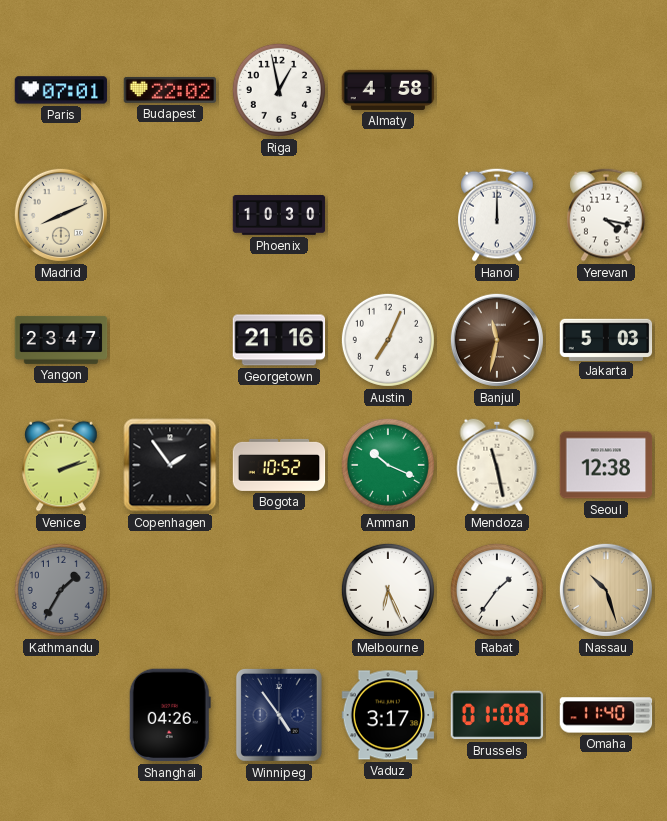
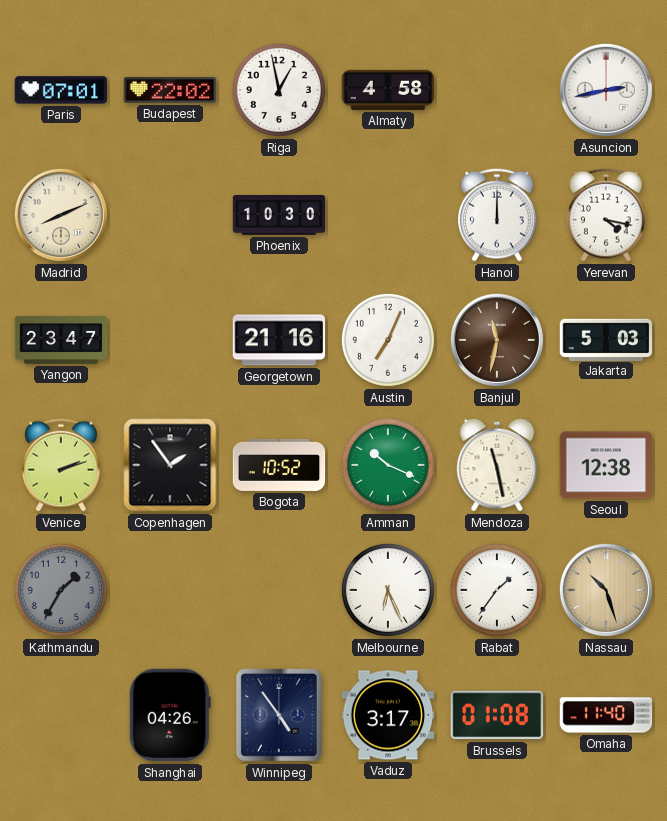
Asuncion: none -> 2:43 (606, 90)
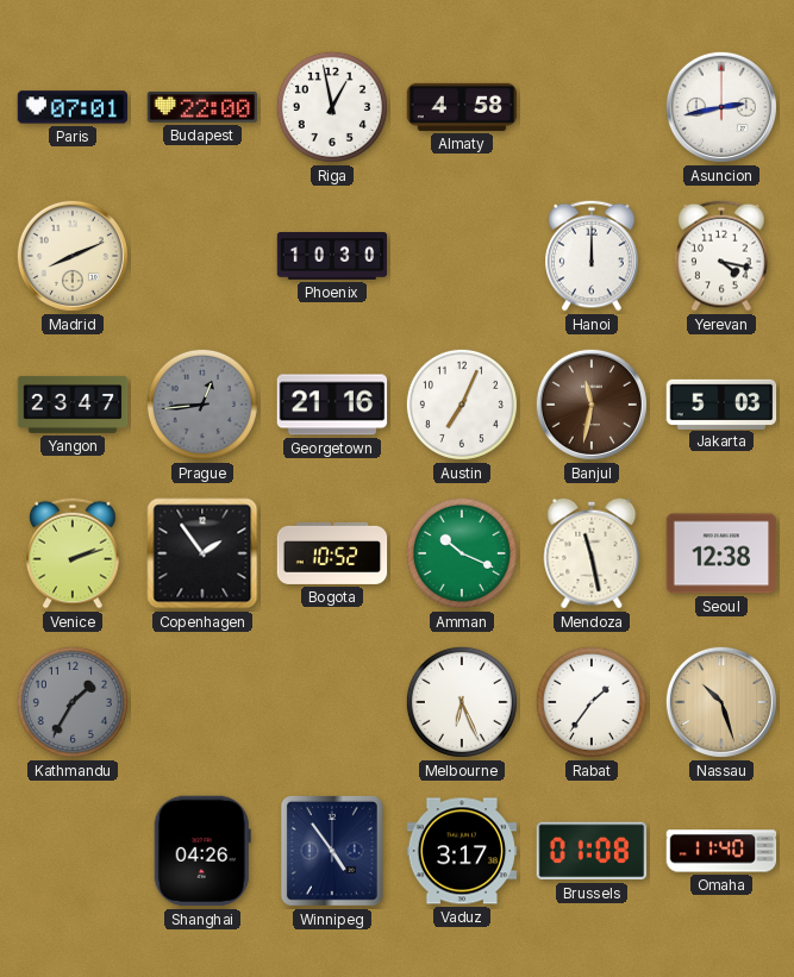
Budapest: 22:02 -> 22:00 (202, 107)
Prague: none -> 12:44 (202, 405)
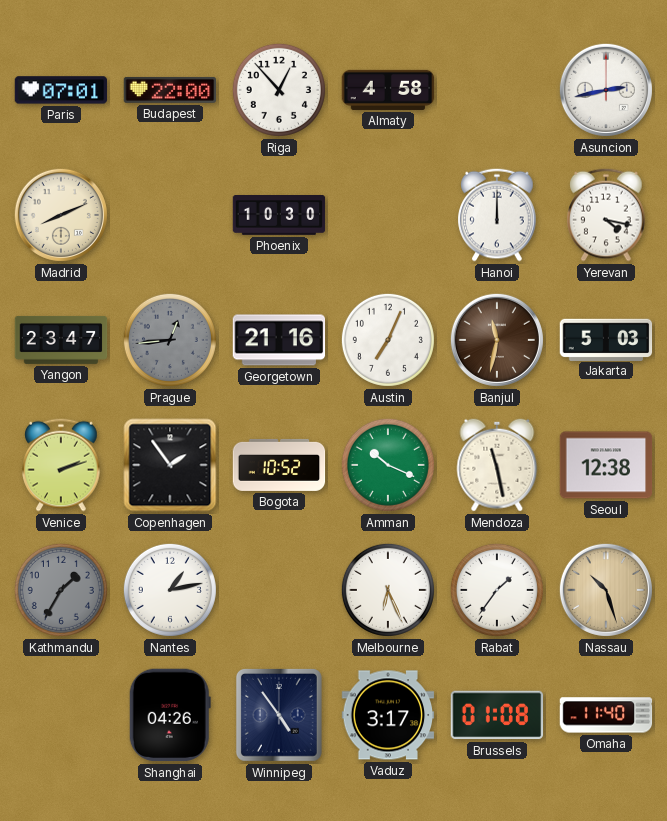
Riga: 12:58 -> 12:53 (279, 90)
Nantes: none -> 1:13 (170, 590)
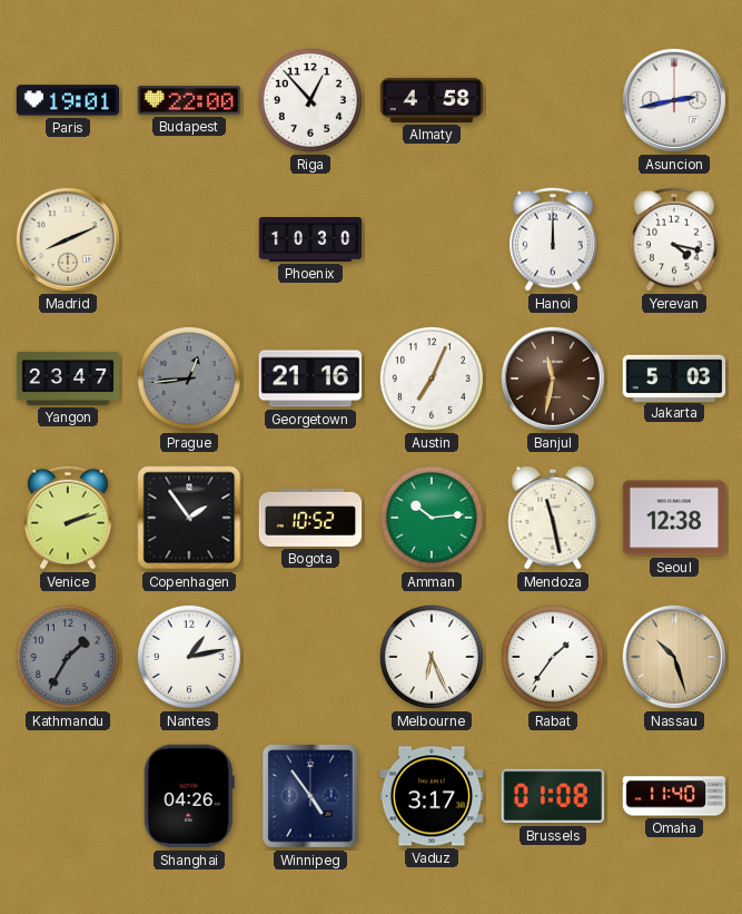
Paris: 07:01 -> 19:01 (68, 100)
Amman: 10:19 -> 10:14 (432, 518)
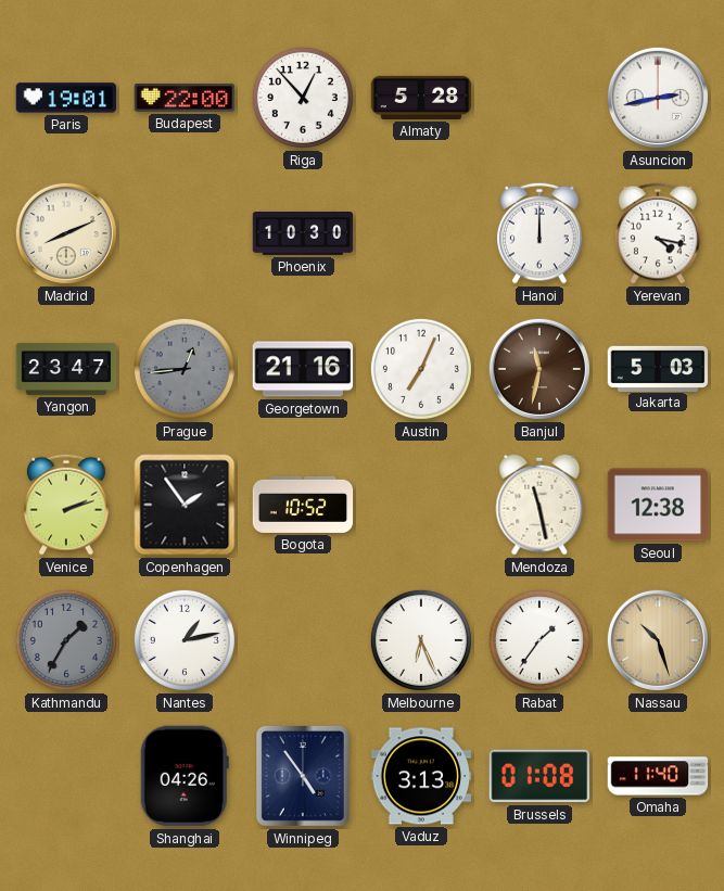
Almaty: 4:58 -> 5:28 (421, 98)
Amman: 10:14 -> none (432, 518)
Vaduz: 3:17 -> 3:13 (421, 776)
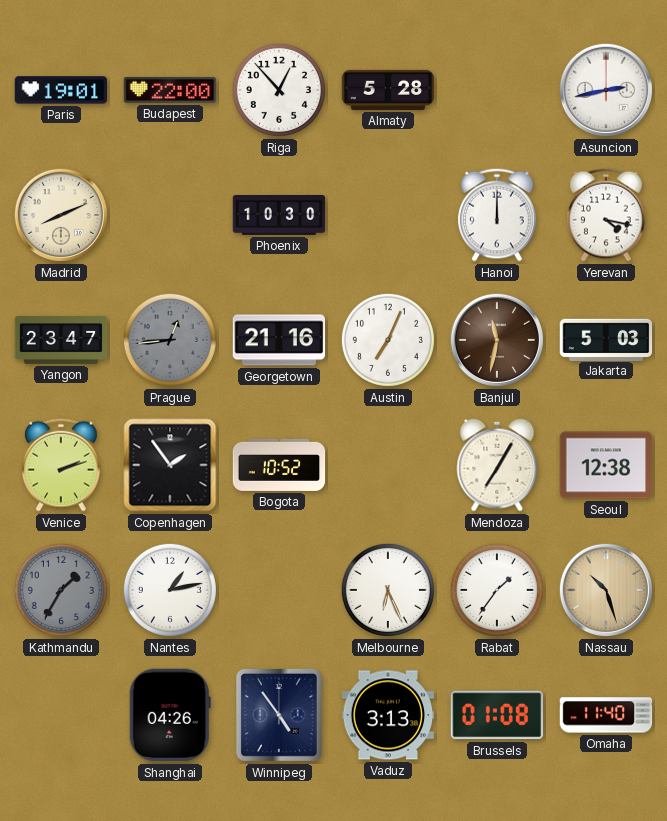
Mendoza: 11:28 -> 7:05 (497, 465)
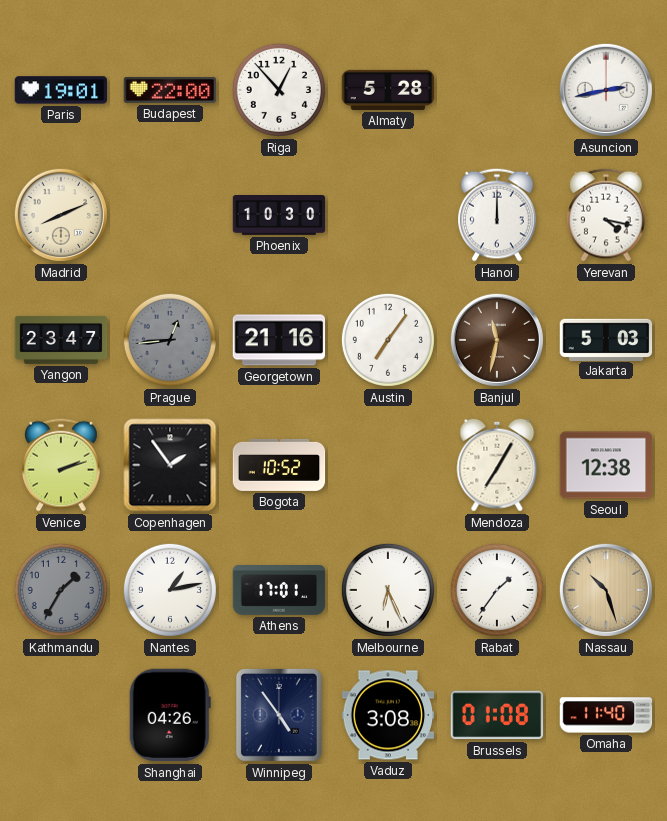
Austin: 7:04 -> 7:06 (388, 340)
Athens: none -> 17:01 (279, 591)
Vaduz: 3:13 -> 3:08 (388, 715)
